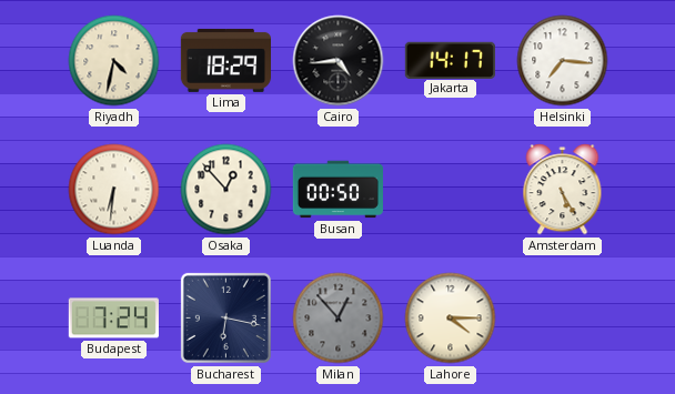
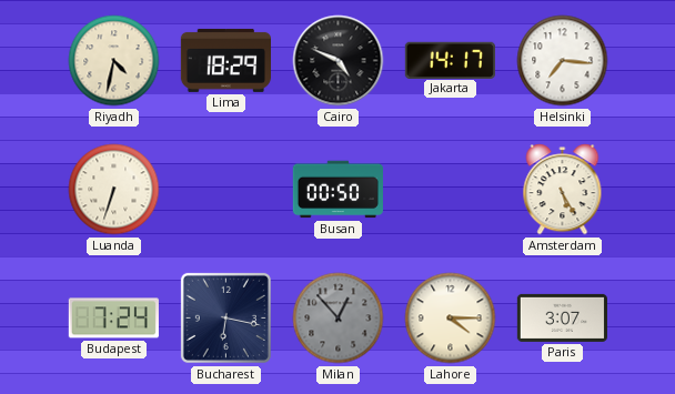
Cairo: 4:44 -> 4:49 (339, 61)
Luanda: 6:31 -> 6:33 (114, 190)
Osaka: 12:53 -> none (226, 190)
Paris: none -> 3:07 (562, 317)
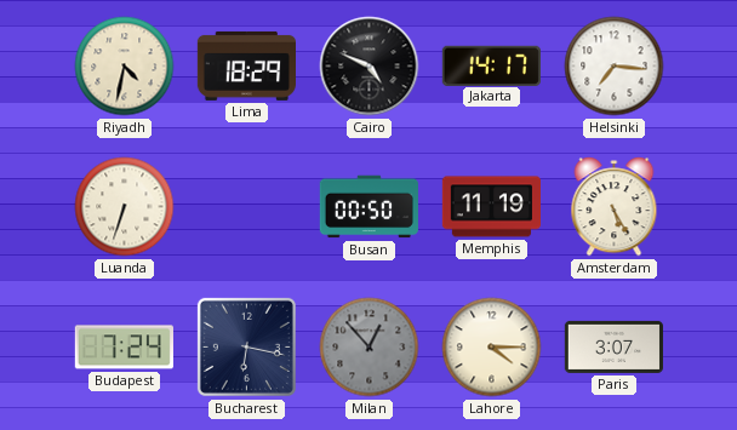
Memphis: none -> 11:19 (491, 207)
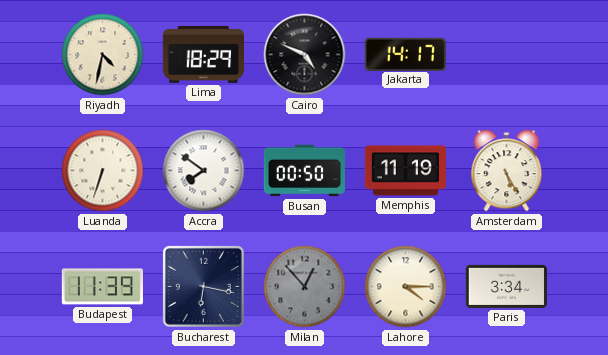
Helsinki: 7:16 -> none (615, 67)
Accra: none -> 7:51 (204, 171)
Budapest: 7:24 -> 11:39 (102, 287)
Paris: 3:07 -> 3:34 (506, 286)
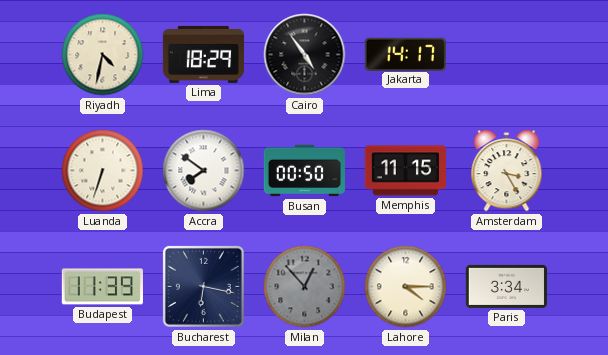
Cairo: 4:49 -> 4:54 (305, 55)
Memphis: 11:19 -> 11:15 (405, 171)
Amsterdam: 5:25 -> 3:25 (507, 171)
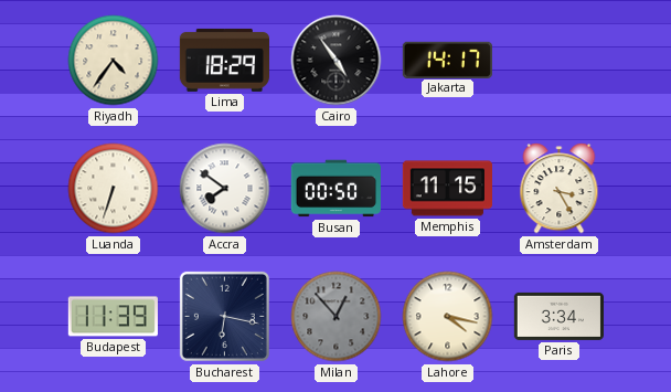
Riyadh: 4:32 -> 4:36 (114, 61)
Lahore: 4:15 -> 4:17 (448, 317)
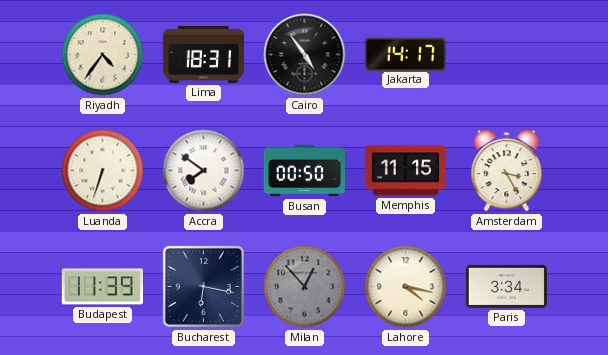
Lima: 18:29 -> 18:31 (203, 54)
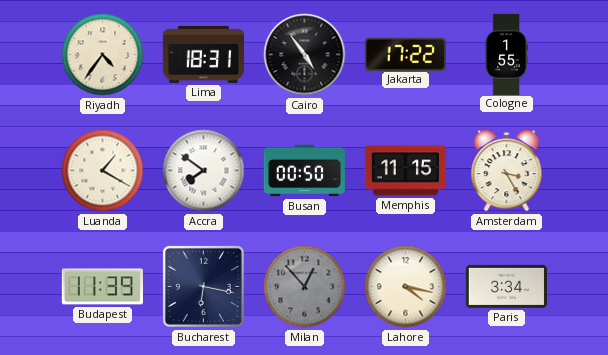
Jakarta: 14:17 -> 17:22 (405, 54)
Cologne: none -> 1:55 (506, 54)
Luanda: 6:33 -> 1:20 (103, 171)
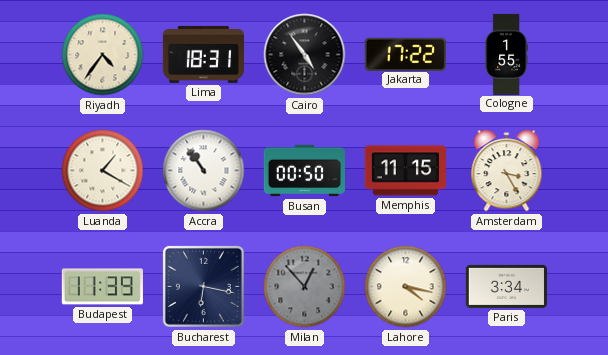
Accra: 7:51 -> 10:54 (204, 171)
